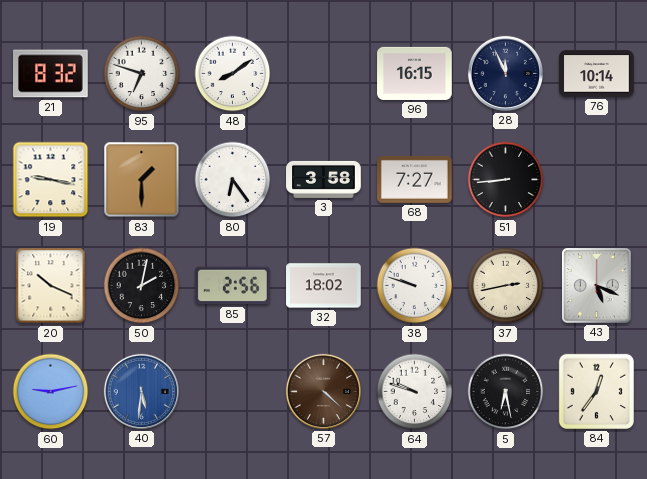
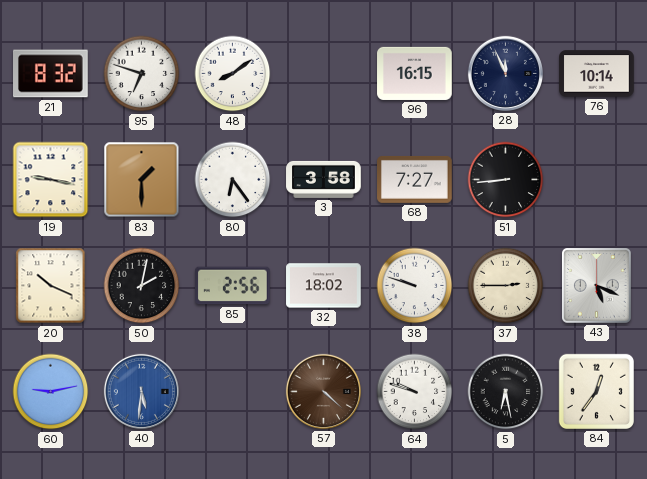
37: 2:43 -> 2:45 (506, 286)
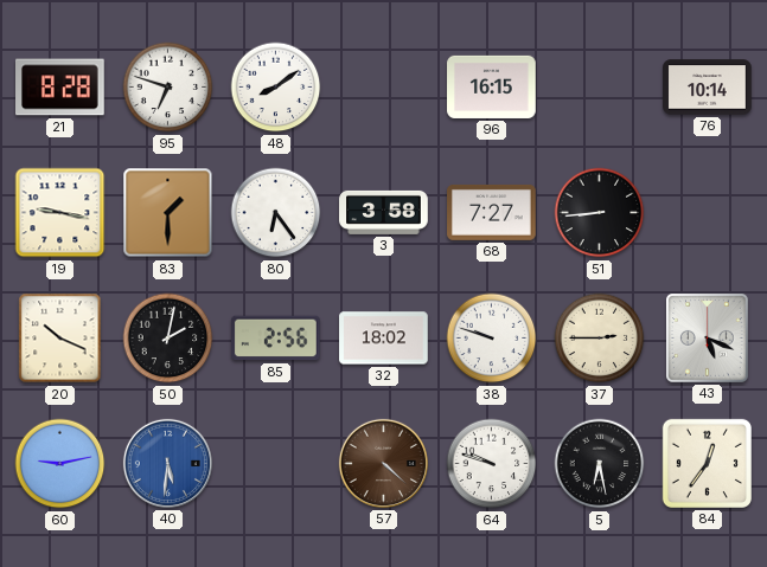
21: 8:32 -> 8:28 (60, 88)
28: 11:56 -> none (505, 73)
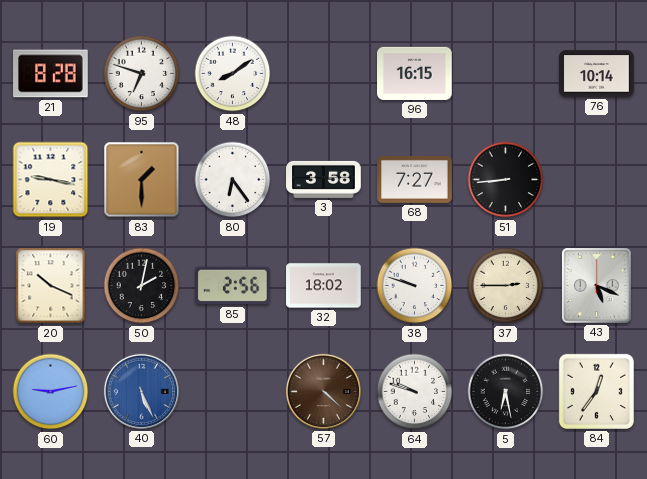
40: 5:31 -> 5:26 (141, 391)
